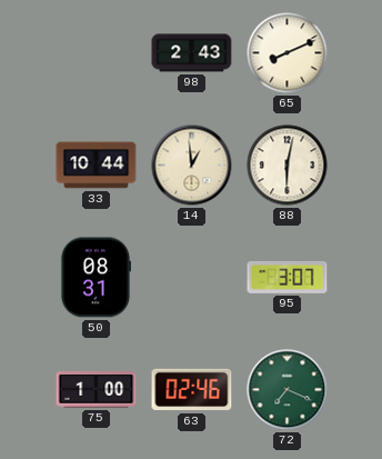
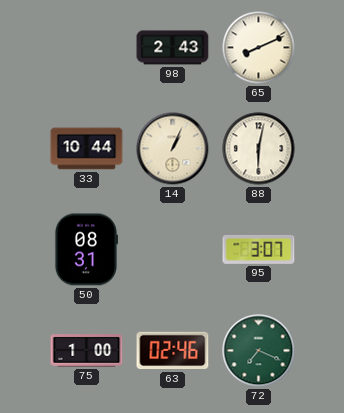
14: 12:59 -> 1:04 (173, 149)
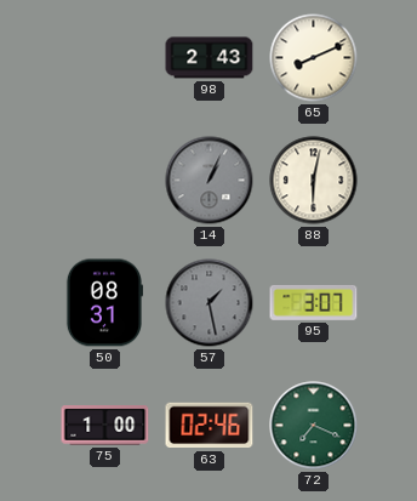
33: 10:44 -> none (87, 149)
14 dial: cream -> grey (210, 181)
57: none -> 1:28 (210, 303)
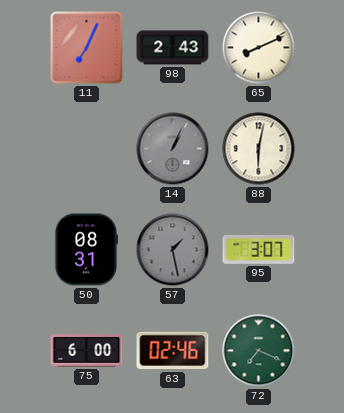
11: none -> 7:04 (87, 48)
75: 1:00 -> 6:00 (87, 351)
